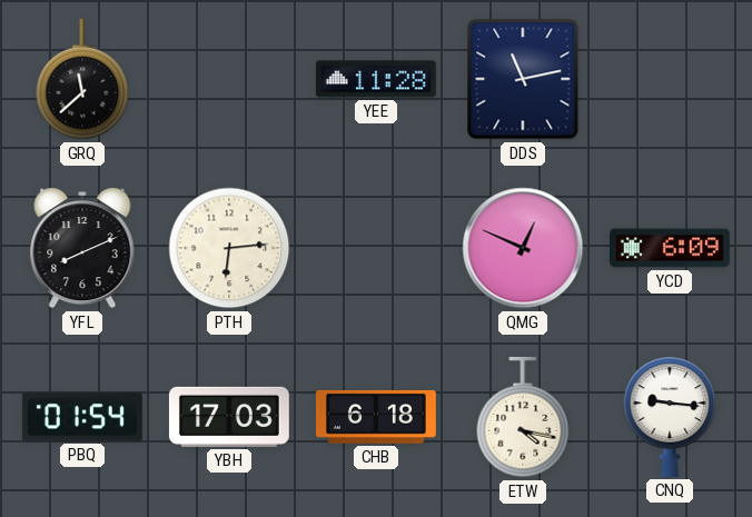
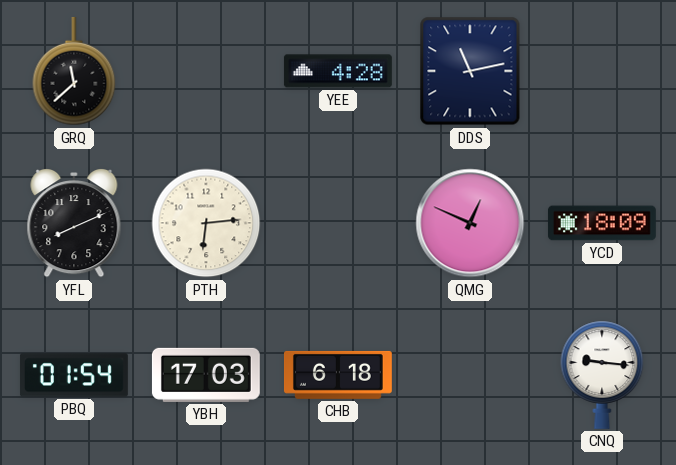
YEE: 11:28 -> 4:28 (338, 71)
YCD: 6:09 -> 18:09 (602, 223)
ETW: 4:17 -> none (523, 417)
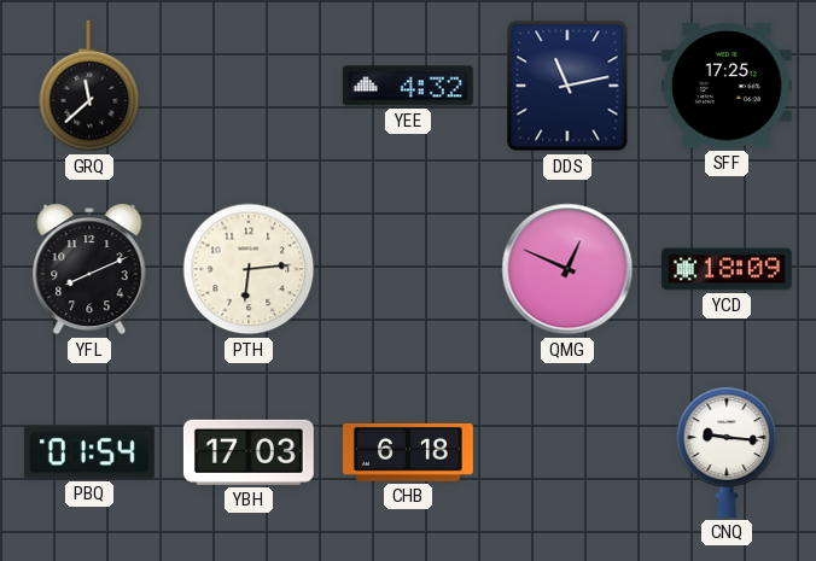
YEE: 4:28 -> 4:32 (408, 86)
SFF: none -> 17:25 (727, 86)
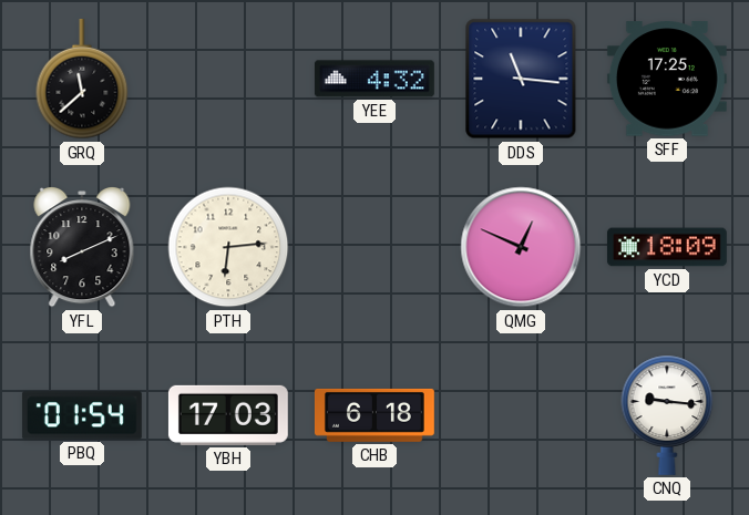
DDS: 11:13 -> 11:16 (521, 79)
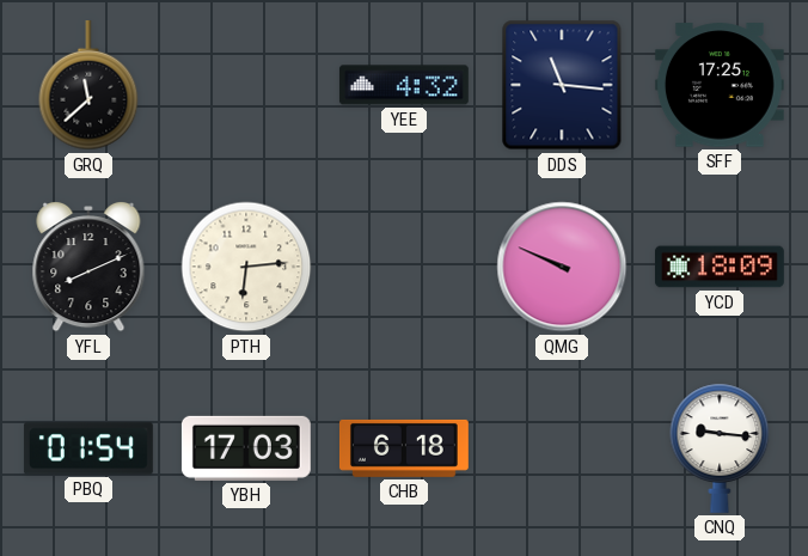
QMG: 12:49 -> 9:49 (562, 267)
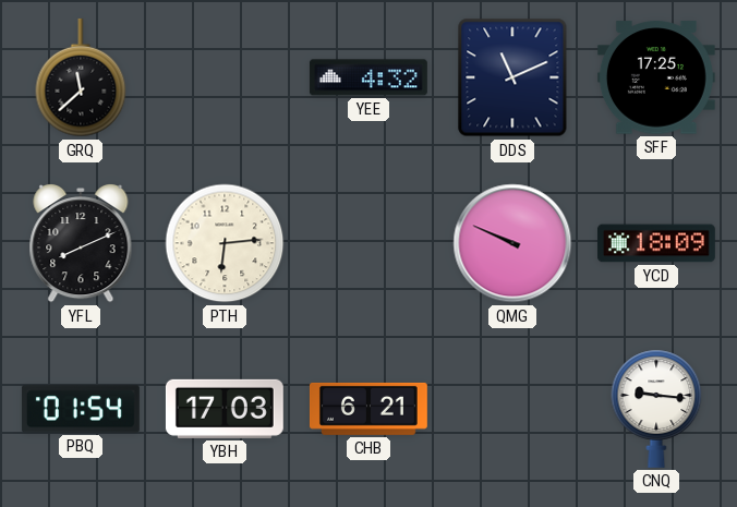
DDS: 11:16 -> 11:11 (512, 77)
CHB: 6:18 -> 6:21 (368, 409)
